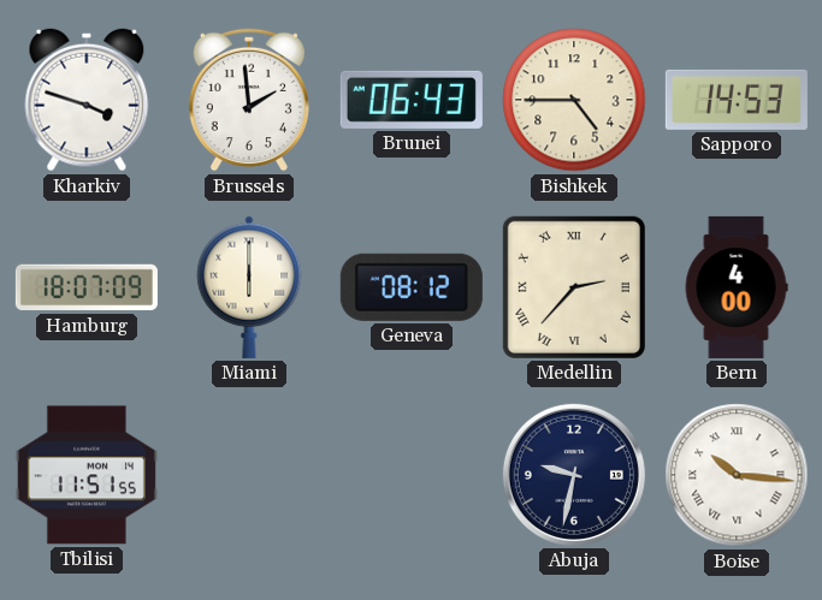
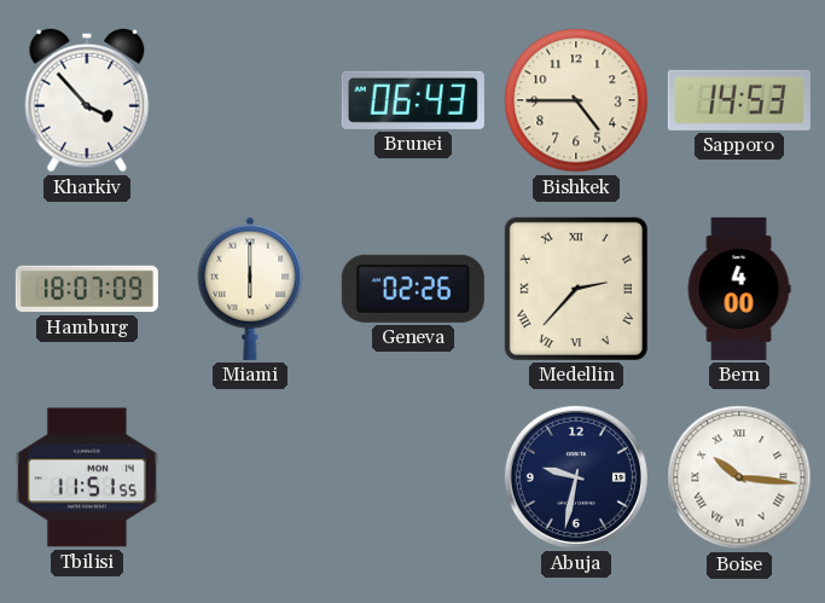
Kharkiv: 3:48 -> 3:53 (87, 100)
Brussels: 1:59 -> none (249, 100)
Geneva: 08:12 -> 02:26 (413, 289)
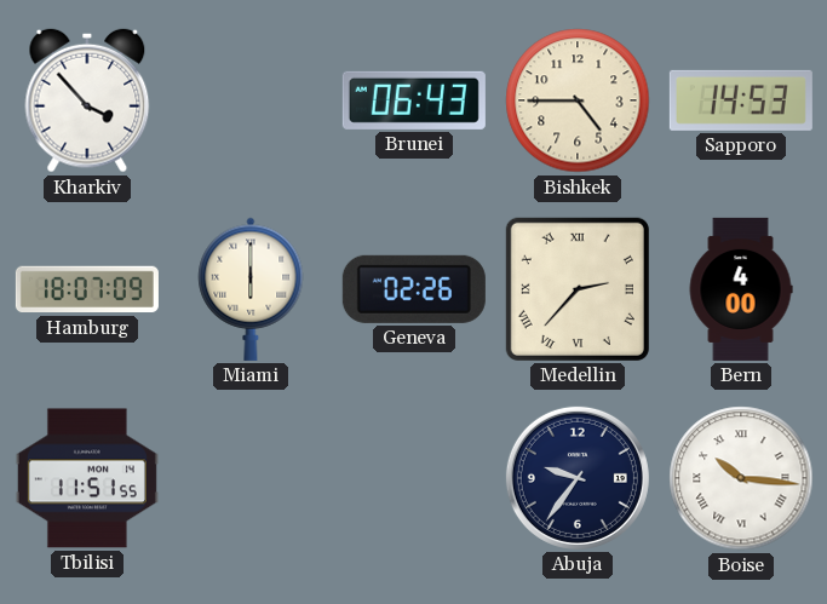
Abuja: 9:32 -> 9:36 (578, 478)
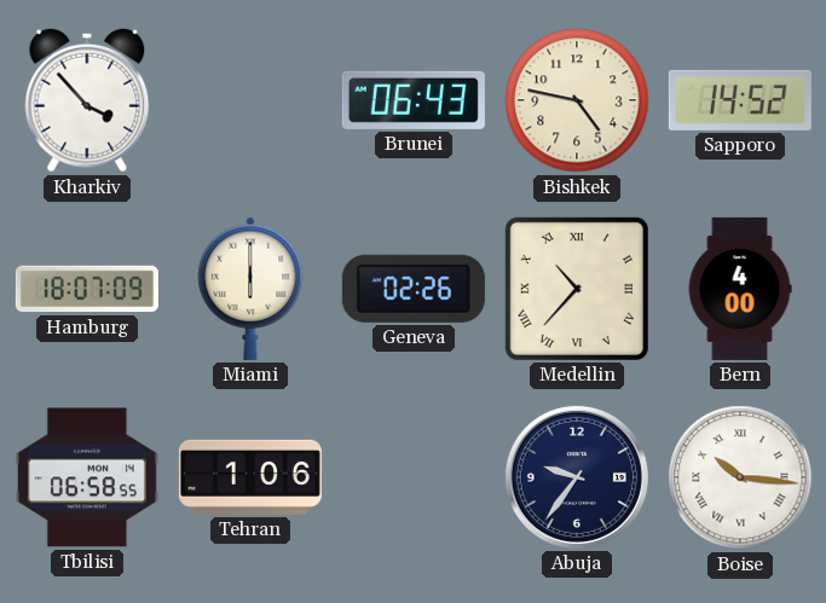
Bishkek: 4:45 -> 4:47 (577, 100)
Sapporo: 14:53 -> 14:52 (740, 100)
Medellin: 2:37 -> 10:37 (577, 289)
Tbilisi: 11:51 -> 06:58 (87, 477)
Tehran: none -> 1:06 (250, 477)
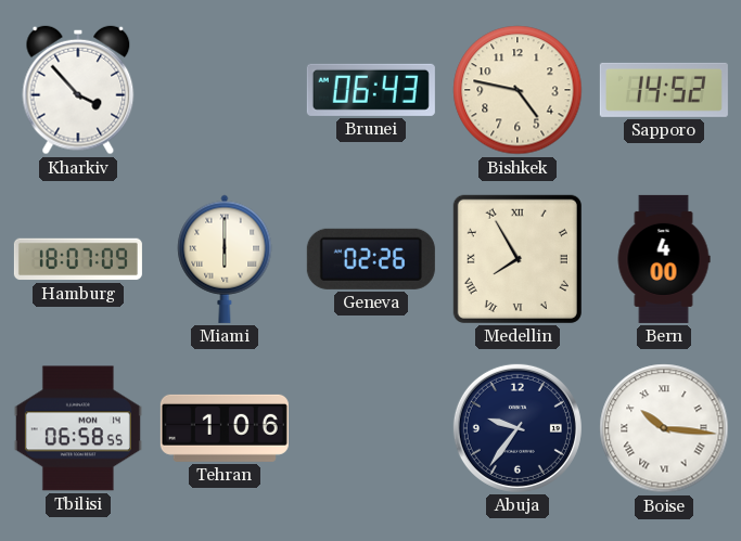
Medellin: 10:37 -> 7:55 (518, 259)
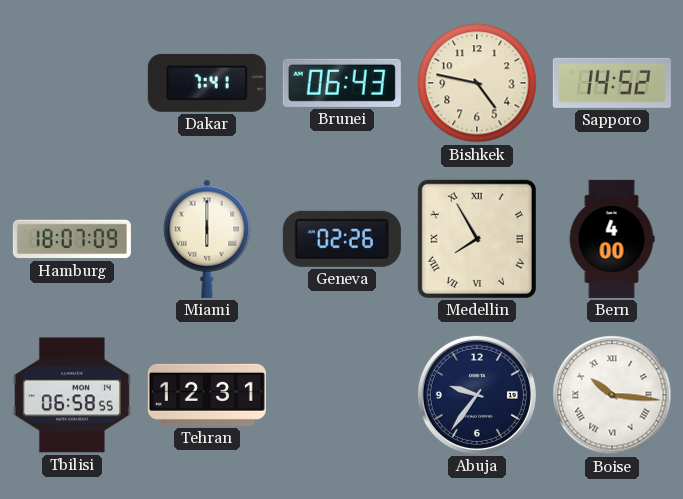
Kharkiv: 3:53 -> none (78, 90)
Dakar: none -> 7:41 (207, 83)
Tehran: 1:06 -> 12:31 (207, 395)
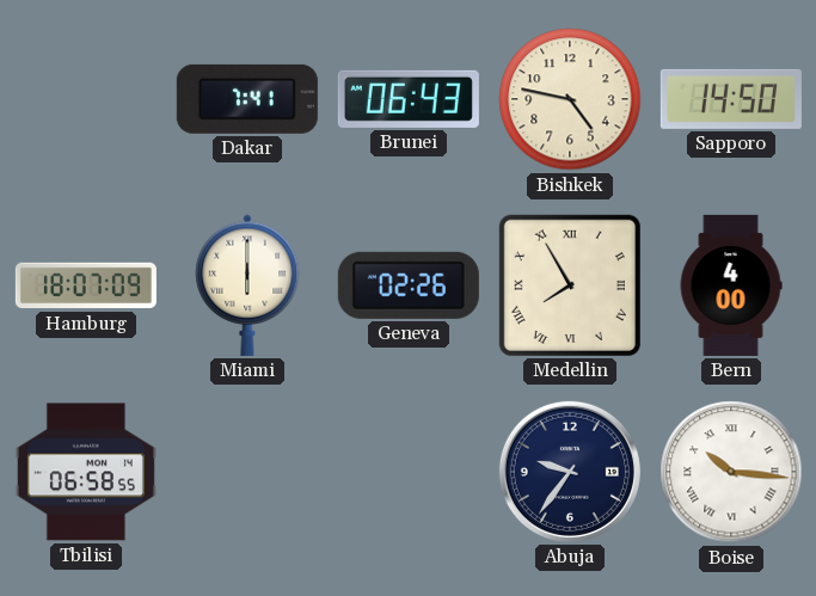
Sapporo: 14:52 -> 14:50 (731, 99)
Tehran: 12:31 -> none (207, 395)
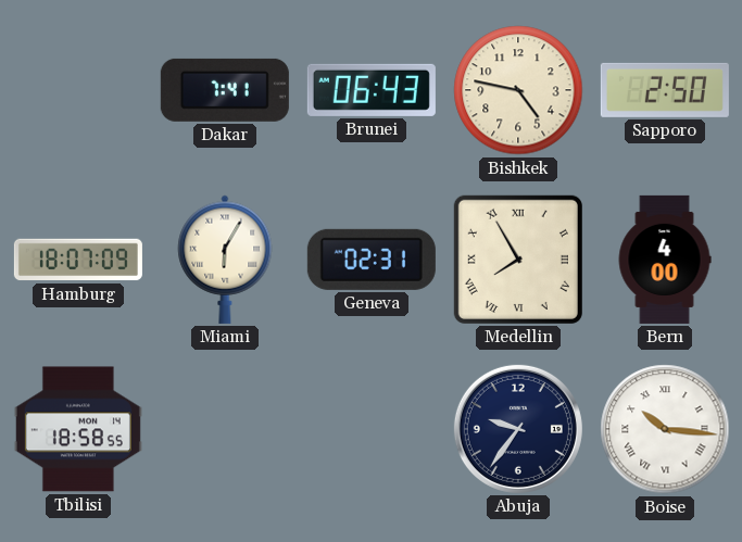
Sapporo: 14:50 -> 2:50 (665, 90)
Miami: 6:00 -> 6:05 (225, 260)
Geneva: 02:26 -> 02:31 (372, 260)
Tbilisi: 06:58 -> 18:58 (78, 429)
